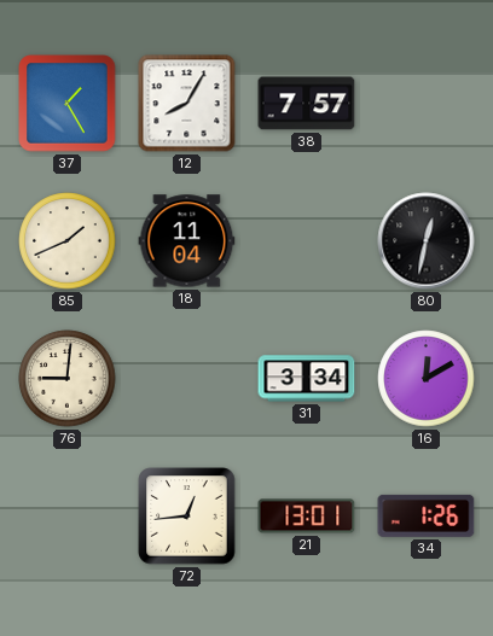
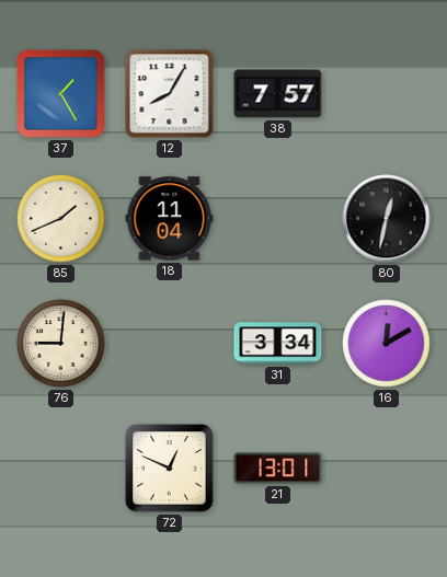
72: 12:44 -> 12:49 (170, 469)
34: 1:26 -> none (427, 515)
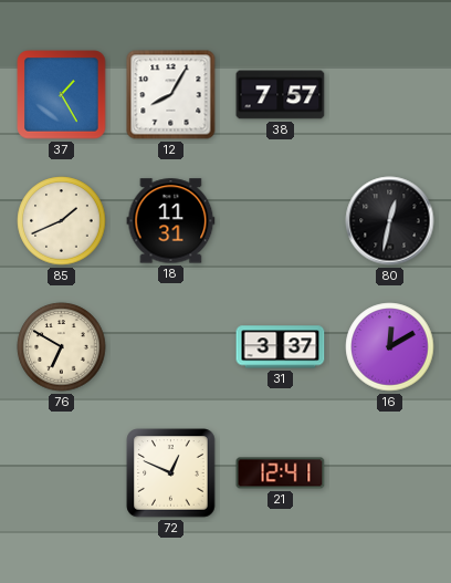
18: 11:04 -> 11:31 (171, 221)
76: 9:01 -> 6:50 (62, 347)
31: 3:34 -> 3:37 (281, 347)
21: 13:01 -> 12:41 (281, 473)
